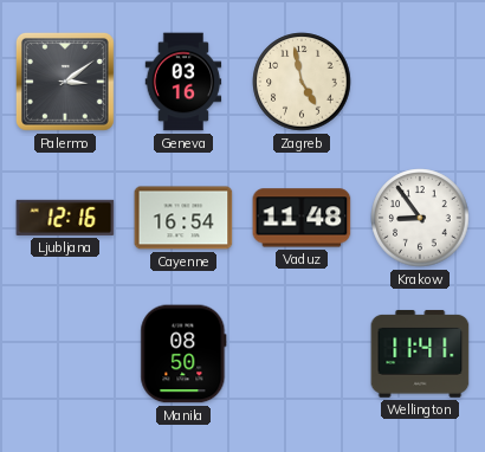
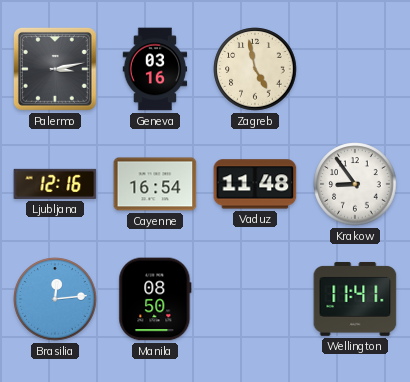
Palermo: 3:09 -> 3:13 (55, 69)
Brasilia: none -> 12:14 (55, 299)
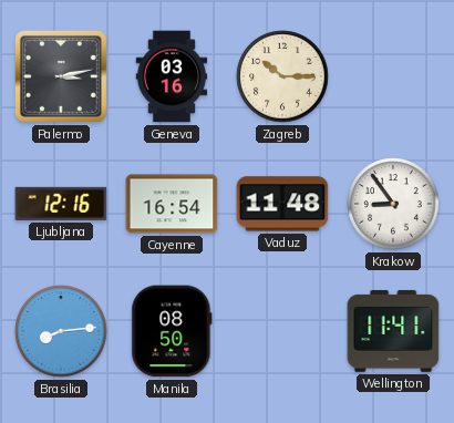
Zagreb: 4:58 -> 10:15 (282, 76)
Brasilia: 12:14 -> 8:14 (61, 331)
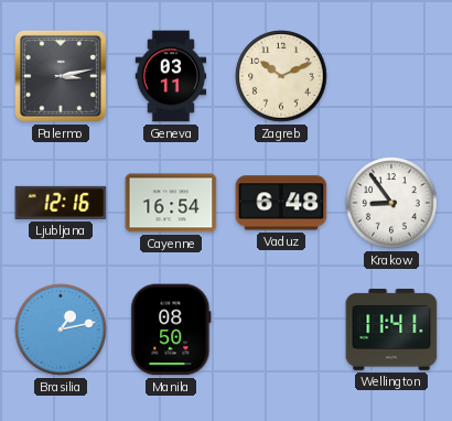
Geneva: 03:16 -> 03:11 (171, 76)
Zagreb: 10:15 -> 10:11 (281, 76)
Vaduz: 11:48 -> 6:48 (281, 203)
Brasilia: 8:14 -> 1:13 (61, 330)
